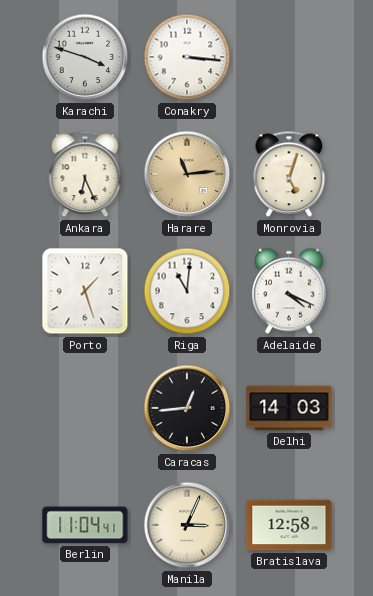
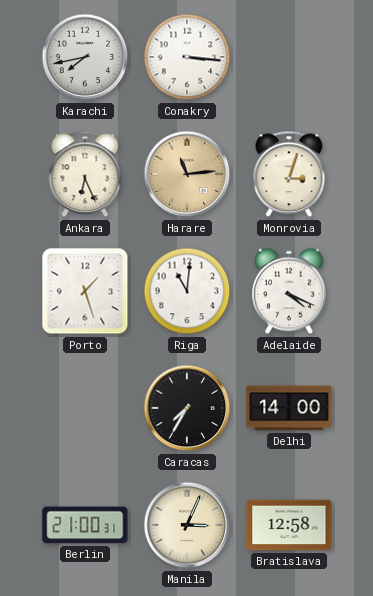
Karachi: 3:48 -> 7:43 (85, 57)
Monrovia: 5:03 -> 3:03 (289, 174)
Caracas: 12:44 -> 7:35 (187, 408)
Delhi: 14:03 -> 14:00 (289, 408)
Berlin: 11:04 -> 21:00 (85, 525)
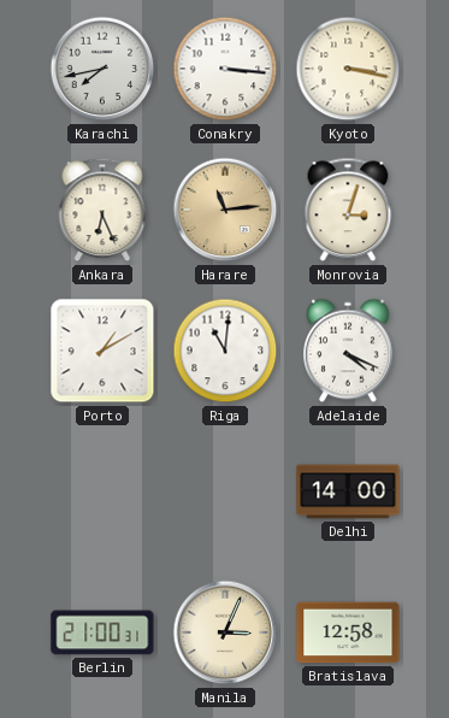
Kyoto: none -> 3:17 (348, 69)
Porto: 1:27 -> 1:10 (102, 351)
Caracas: 7:35 -> none (187, 408)
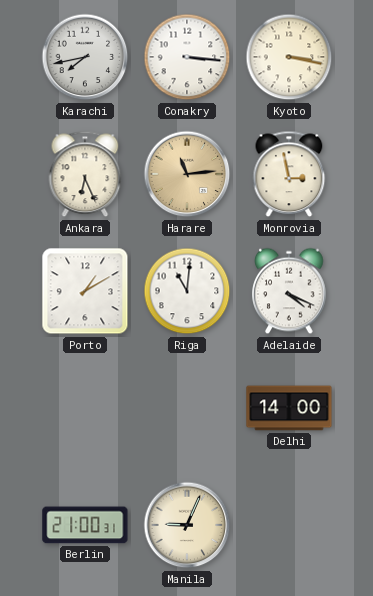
Monrovia: 3:03 -> 2:58 (289, 174)
Manila: 3:04 -> 9:04 (187, 525)
Bratislava: 12:58 -> none (348, 632)
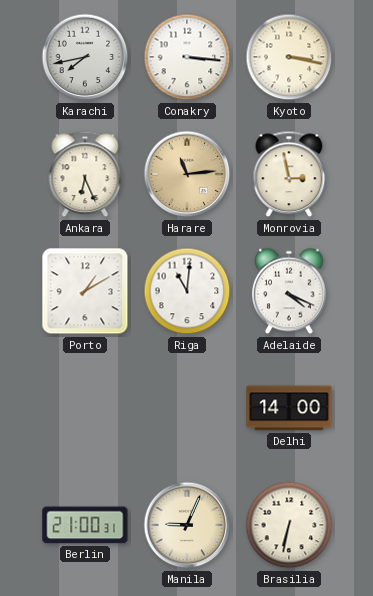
Brasilia: none -> 6:32 (289, 525)
